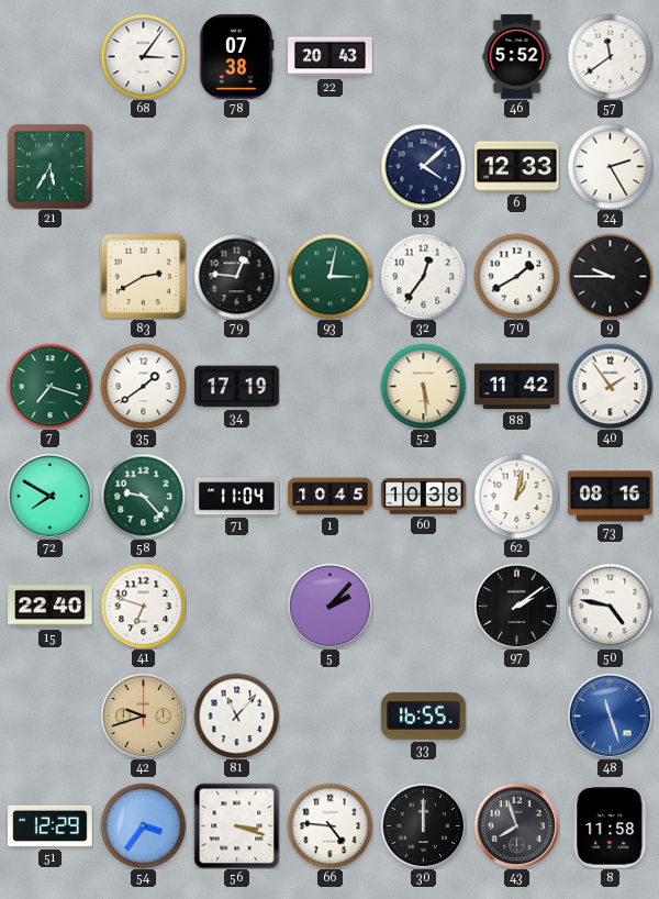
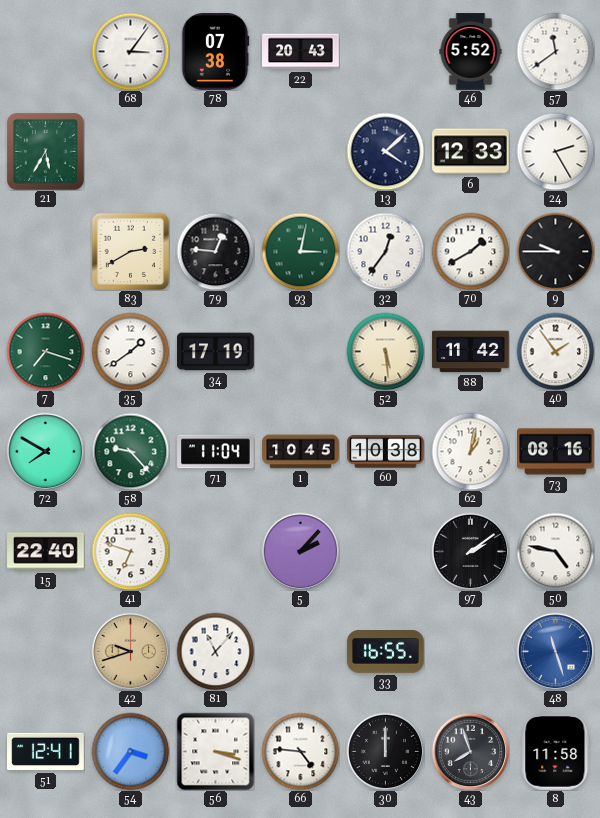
51: 12:29 -> 12:41 (46, 752)
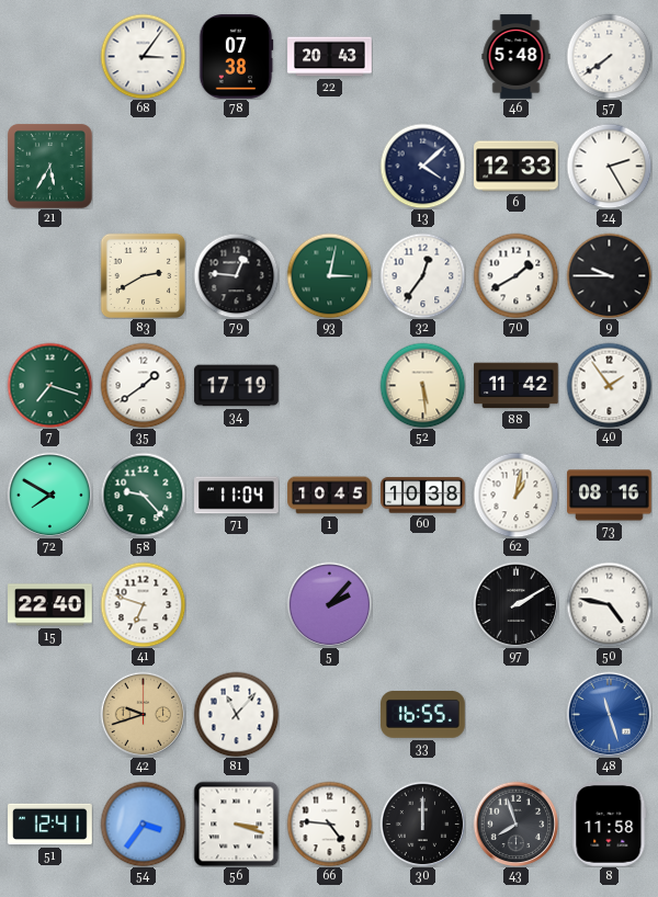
46: 5:52 -> 5:48 (517, 57)
57: 11:39 -> 7:39 (609, 56)
97: 2:09 -> 2:10 (515, 604)
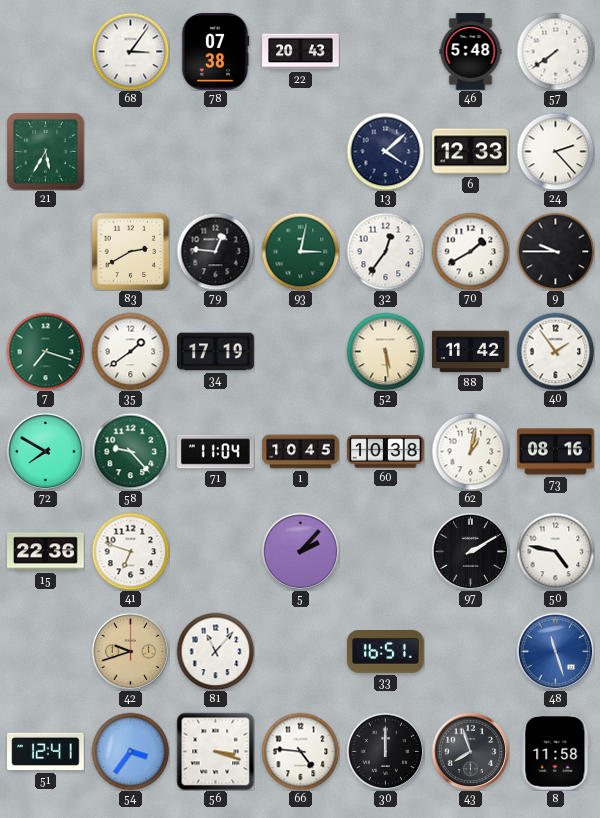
24: 2:25 -> 2:23 (555, 151)
15: 22:40 -> 22:36 (46, 552)
33: 16:55 -> 16:51 (386, 652)
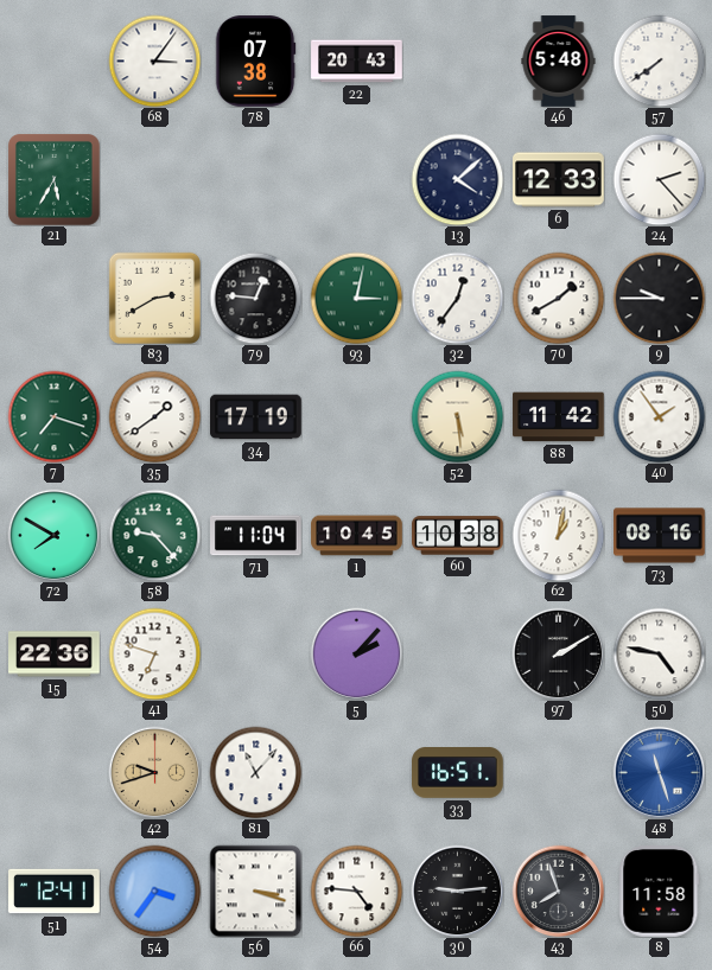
30: 12:00 -> 9:14 (457, 891)
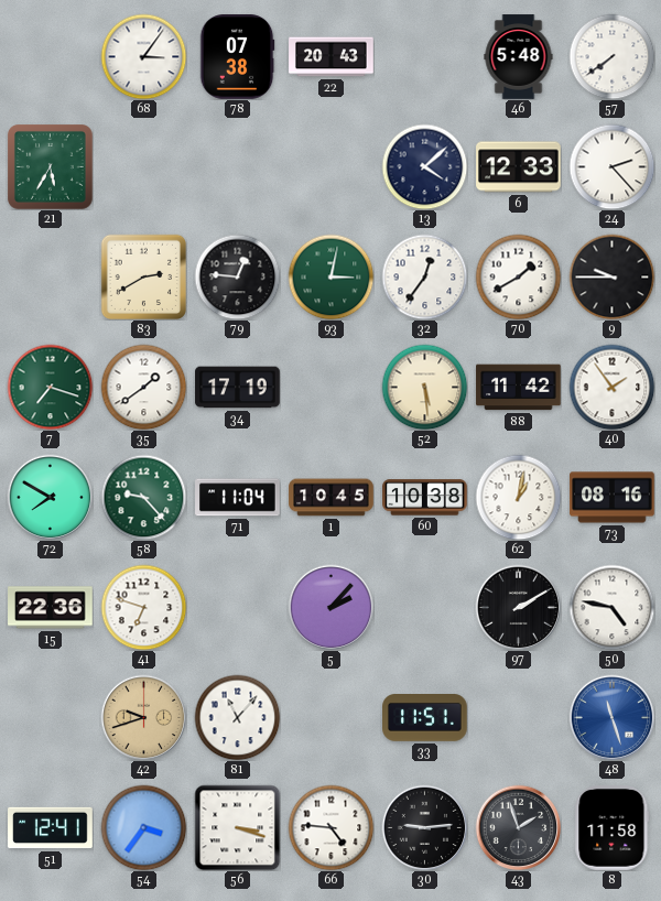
33: 16:51 -> 11:51 (425, 718)
43: 7:57 -> 1:57 (518, 827)
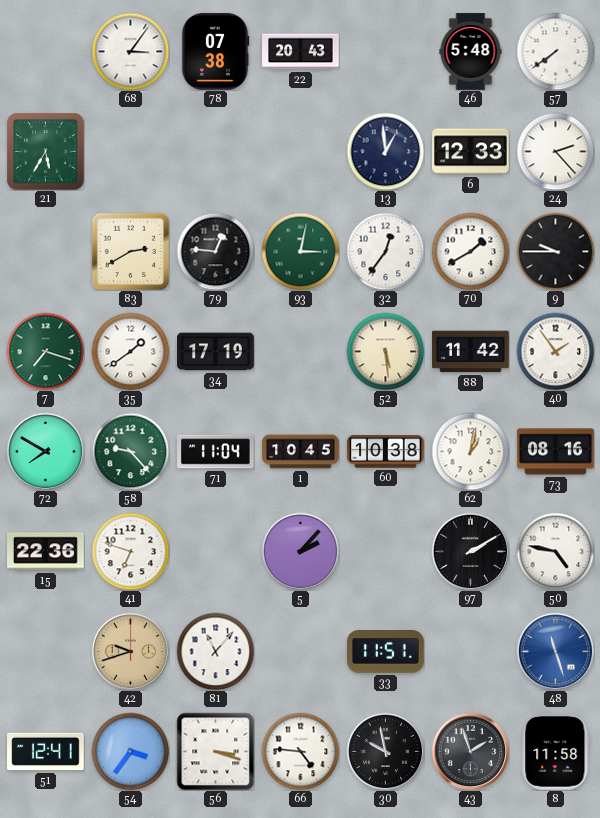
13: 4:08 -> 12:59 (385, 151)
30: 9:14 -> 9:58 (385, 751)
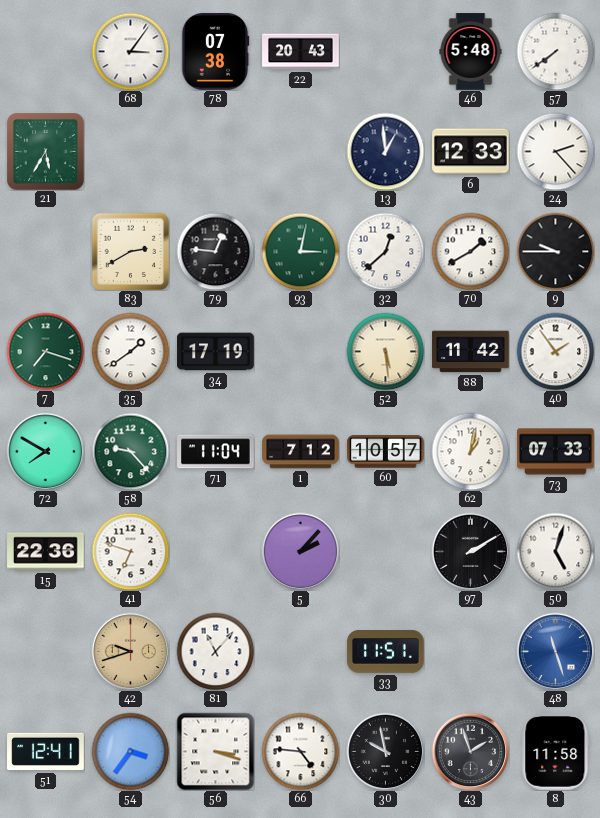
32: 12:36 -> 12:38 (385, 251)
1: 10:45 -> 7:12 (301, 452)
60: 10:38 -> 10:57 (386, 452)
73: 08:16 -> 07:33 (556, 452)
50: 4:47 -> 5:03 (555, 551)
